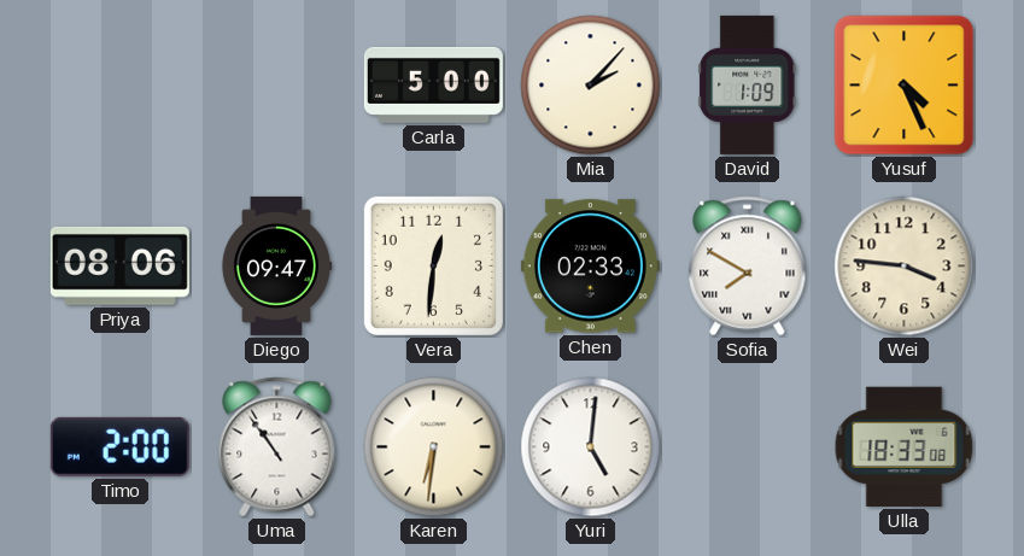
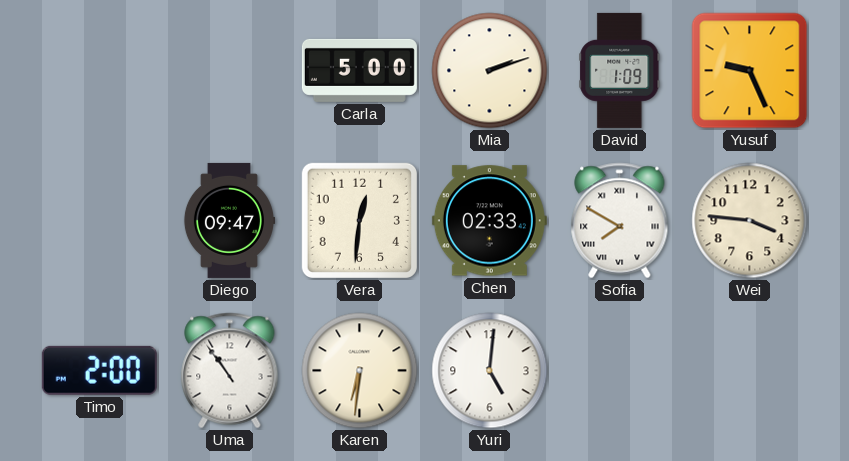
Mia: 2:07 -> 2:12 (490, 71)
Yusuf: 4:26 -> 9:26 (750, 71)
Priya: 08:06 -> none (119, 265)
Ulla: 18:33 -> none (905, 446)
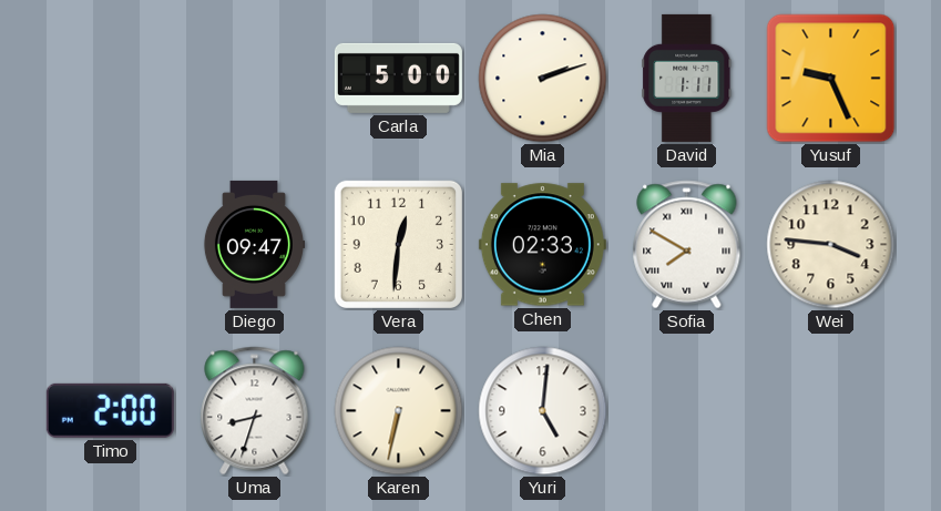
David: 1:09 -> 1:11 (687, 78)
Uma: 10:54 -> 8:33 (255, 411)
Karen: 6:31 -> 6:32 (399, 411)
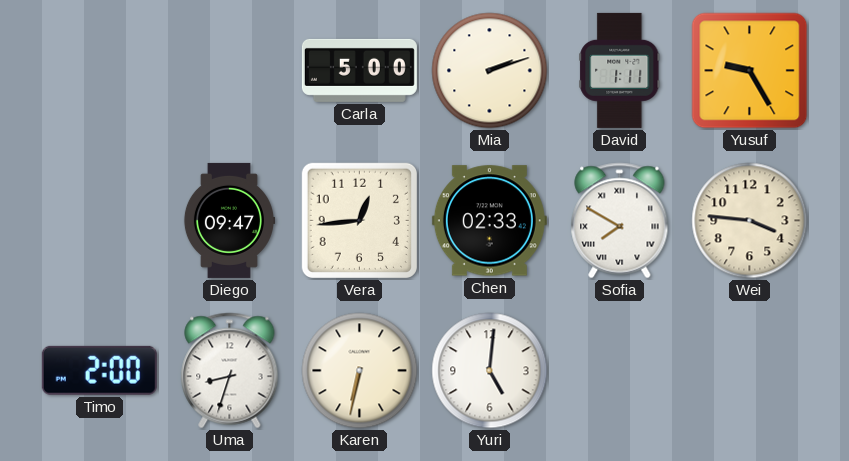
Yusuf: 9:26 -> 9:25 (750, 71)
Vera: 12:31 -> 12:44 (359, 220)
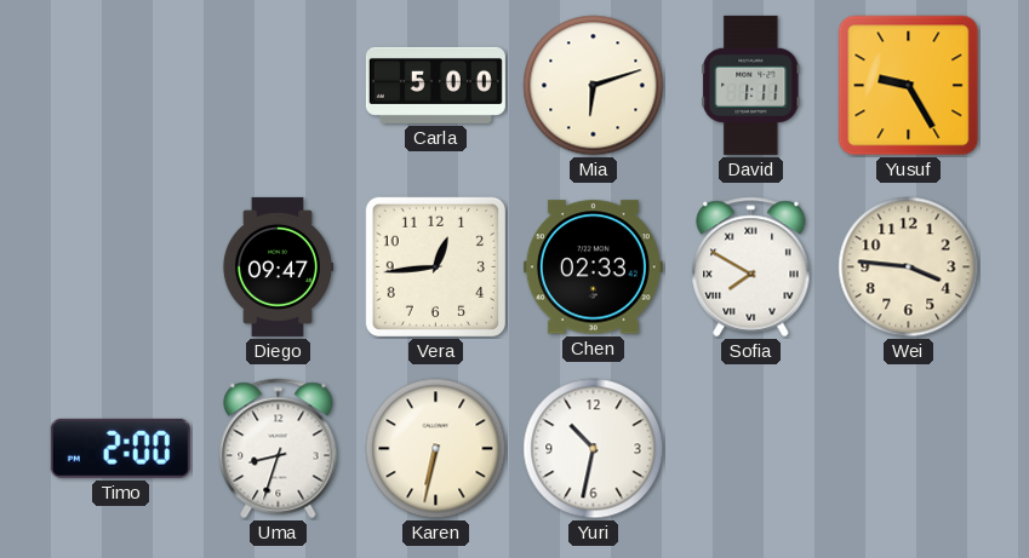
Mia: 2:12 -> 6:12 (594, 86)
Yuri: 5:01 -> 10:32 (594, 449)
